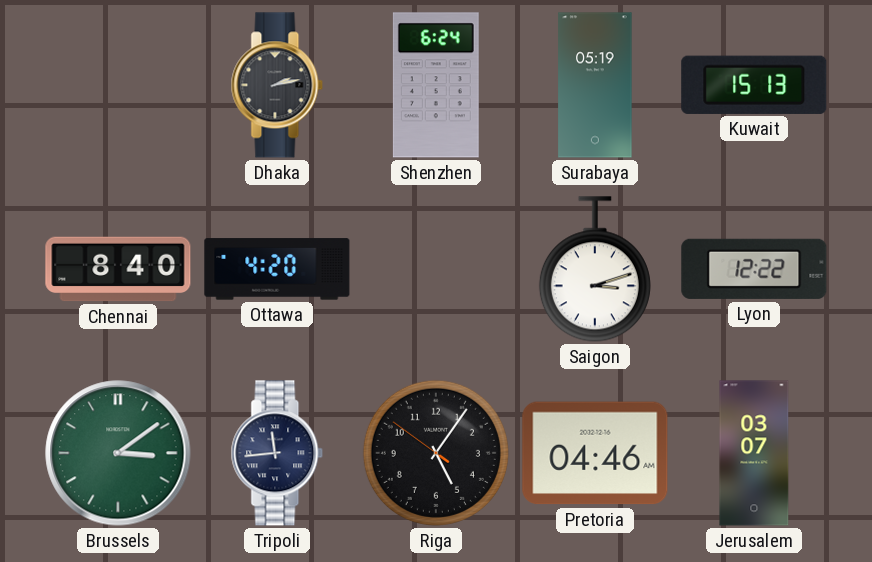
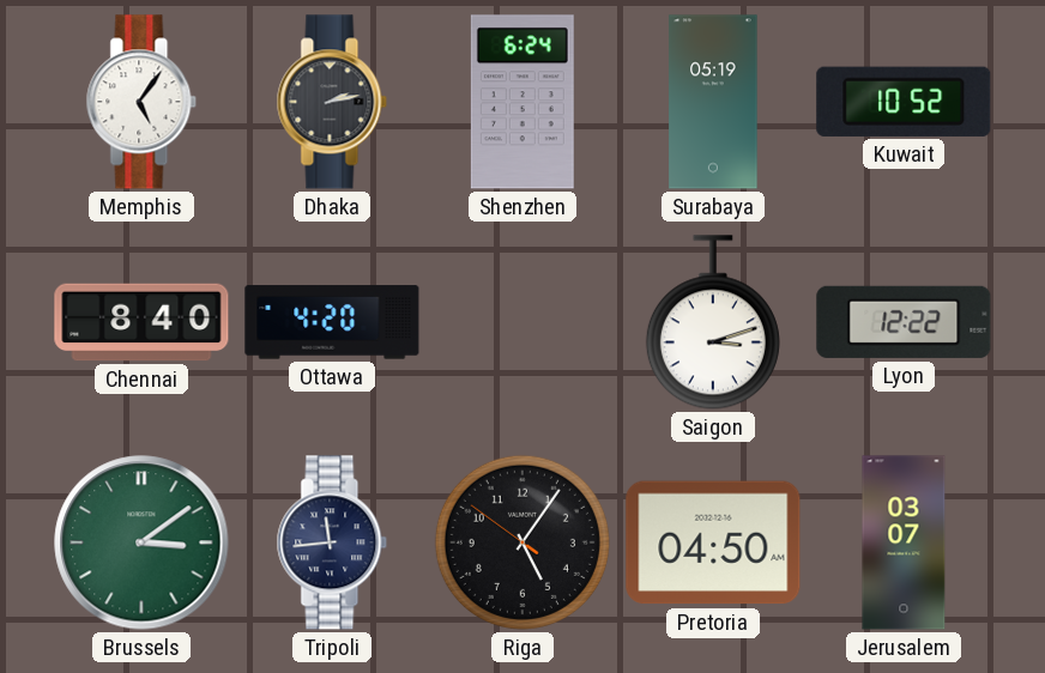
Memphis: none -> 5:06 (141, 102)
Kuwait: 15:13 -> 10:52 (904, 102)
Pretoria: 04:46 -> 04:50 (713, 542)
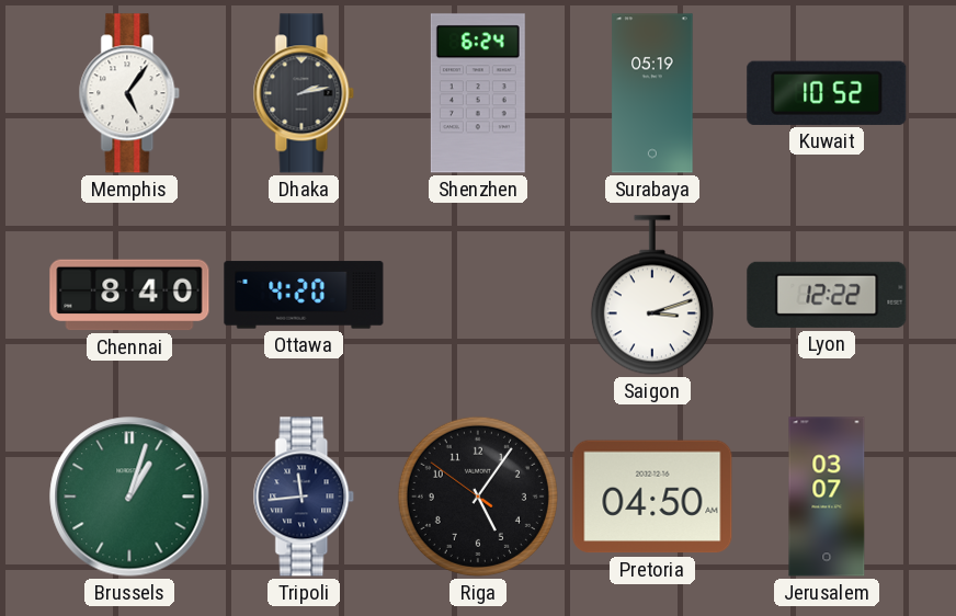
Brussels: 3:09 -> 1:03 (129, 497)
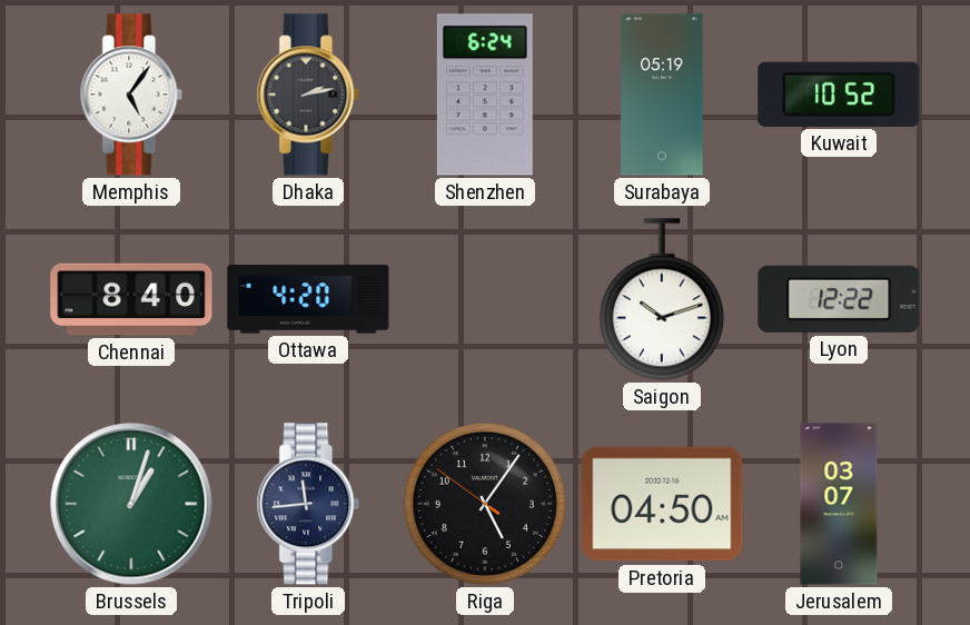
Saigon: 3:12 -> 10:12 (662, 299)
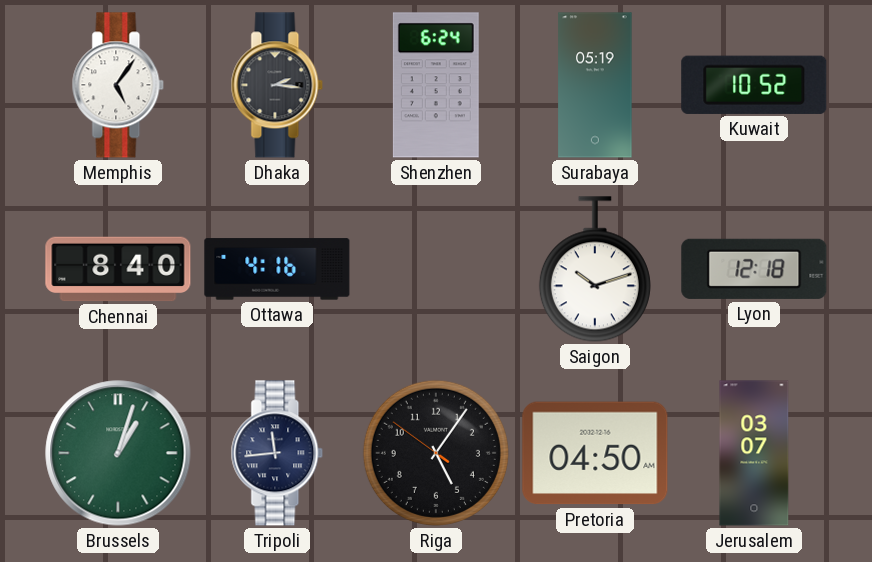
Dhaka: 2:13 -> 2:16 (277, 85)
Ottawa: 4:20 -> 4:16 (277, 269)
Lyon: 12:22 -> 12:18 (754, 269)
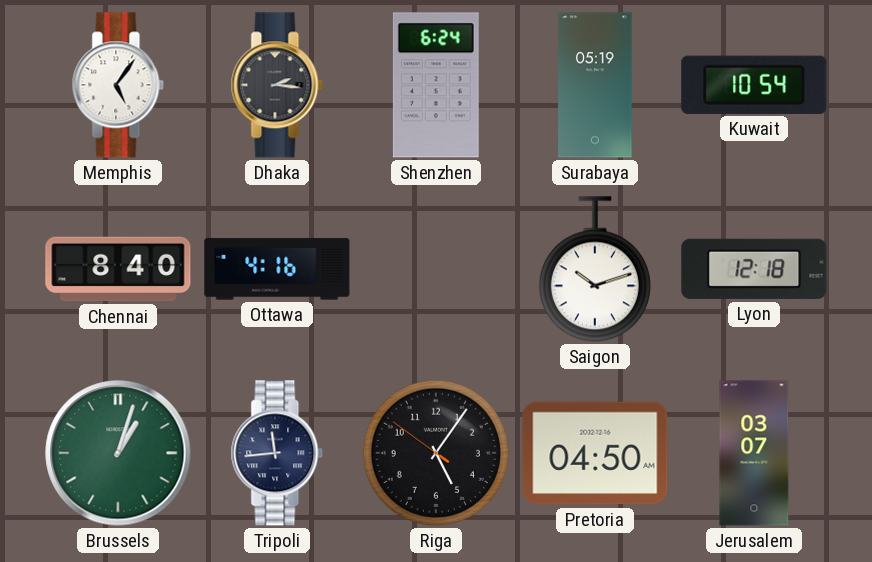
Kuwait: 10:52 -> 10:54 (754, 85)
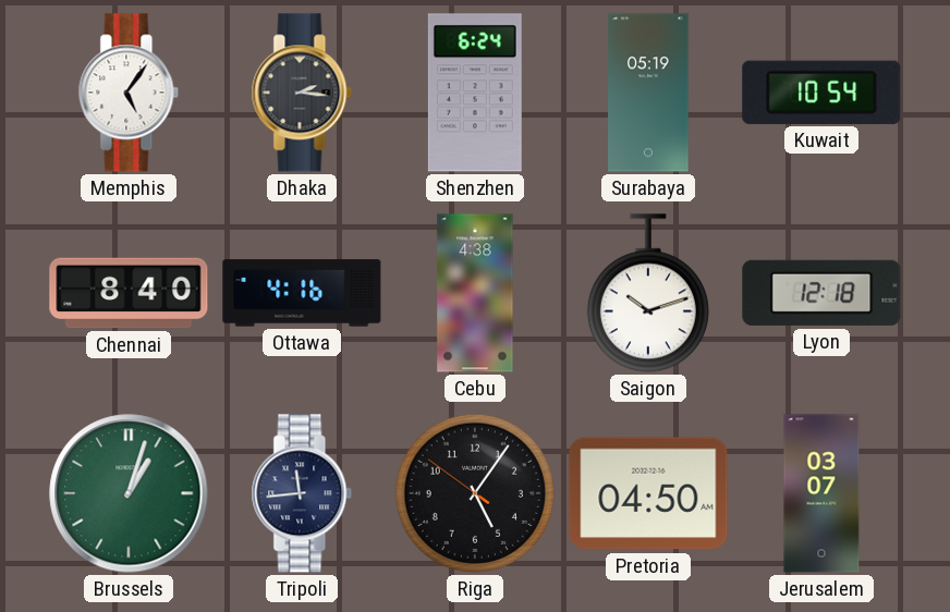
Cebu: none -> 4:38 (475, 293)
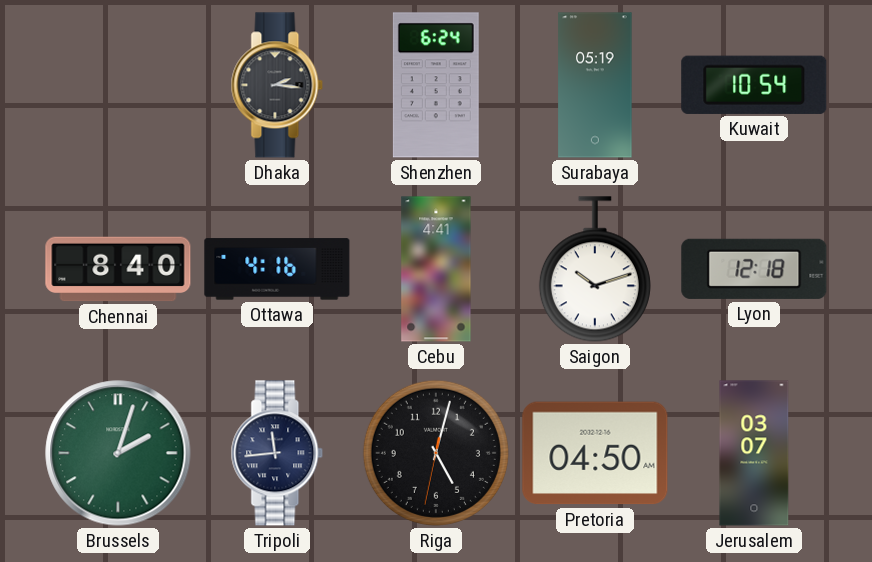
Memphis: 5:06 -> none (129, 93)
Cebu: 4:38 -> 4:41 (436, 269)
Brussels: 1:03 -> 2:03 (118, 453)
Riga: 5:05 -> 5:02 (436, 453)
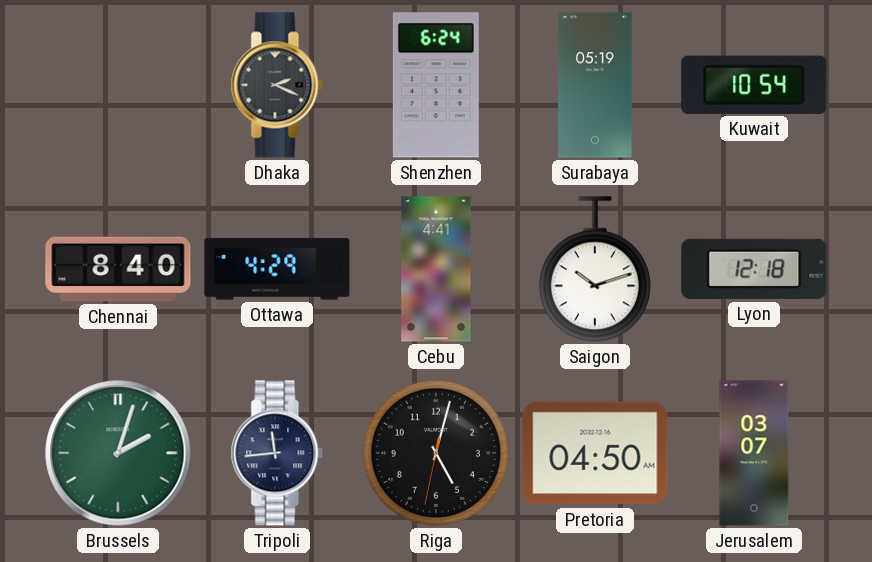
Dhaka: 2:16 -> 2:19 (277, 85)
Ottawa: 4:16 -> 4:29 (277, 269)
